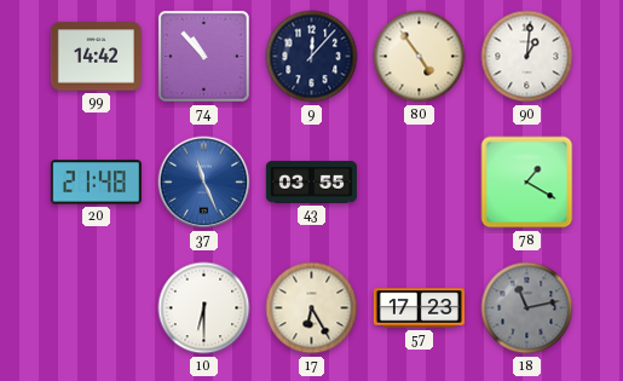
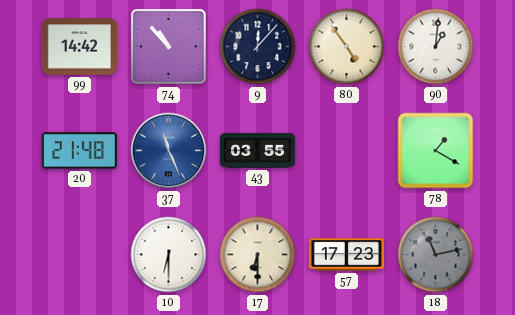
17: 6:25 -> 6:30 (258, 255)
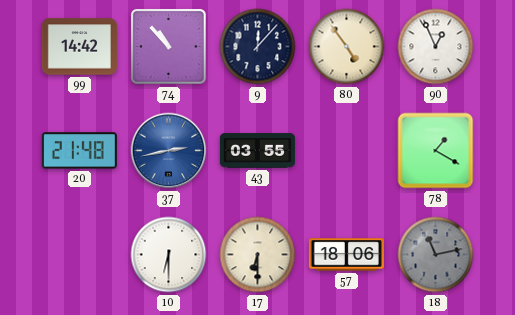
90: 1:01 -> 12:56 (436, 47)
37: 11:26 -> 2:43 (169, 151)
57: 17:23 -> 18:06 (346, 255)
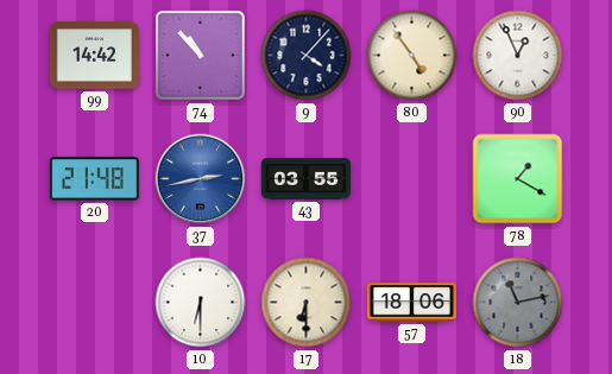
9: 12:07 -> 4:07 (307, 56)
